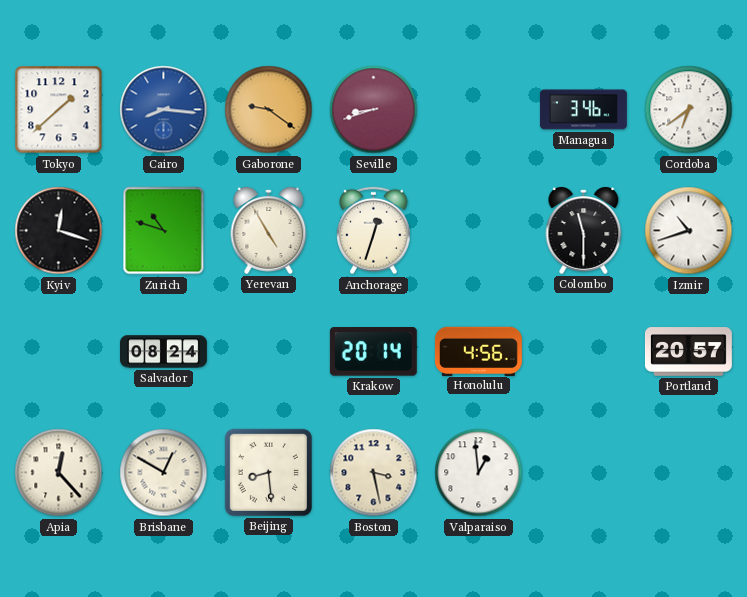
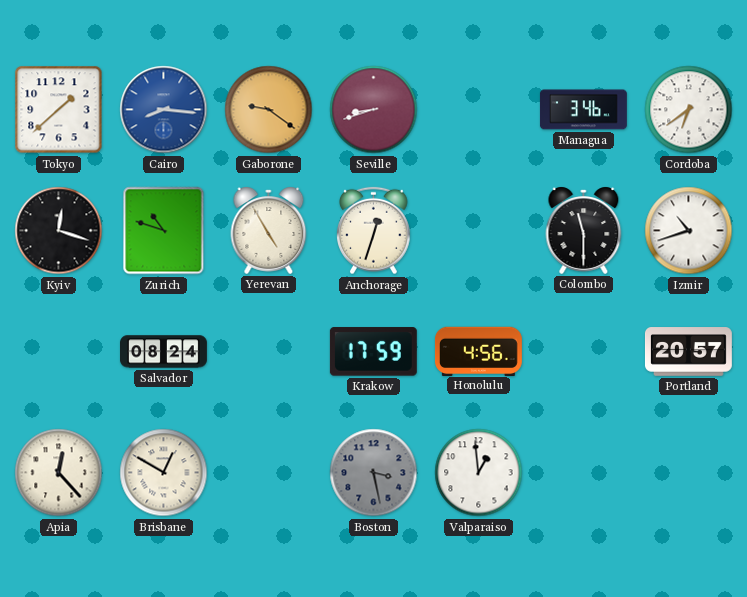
Krakow: 20:14 -> 17:59 (373, 352)
Beijing: 8:29 -> none (268, 472)
Boston dial: cream -> grey (374, 473)
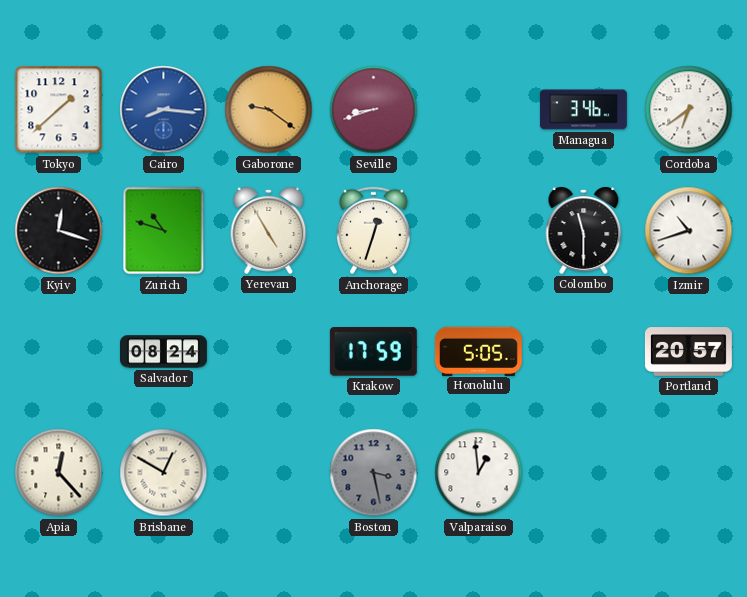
Honolulu: 4:56 -> 5:05 (478, 351)
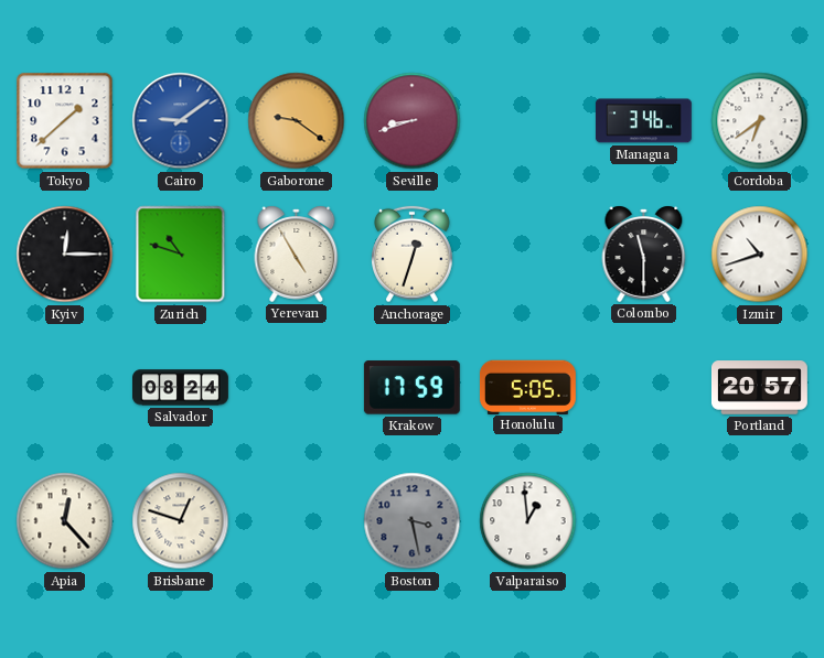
Cairo: 8:16 -> 9:09 (181, 121)
Kyiv: 12:18 -> 12:15 (65, 255)
Brisbane: 12:50 -> 12:48 (181, 521)
